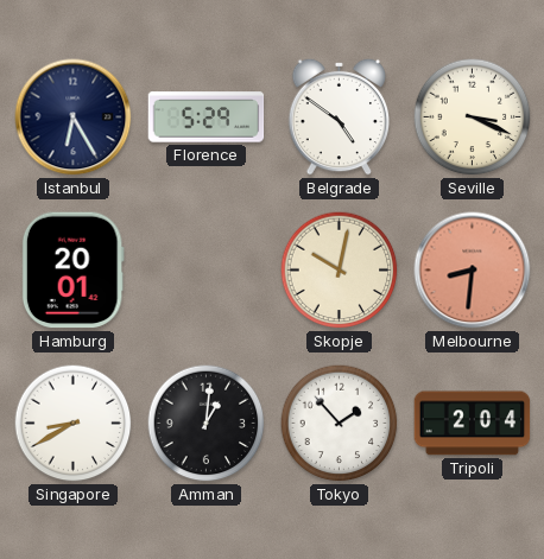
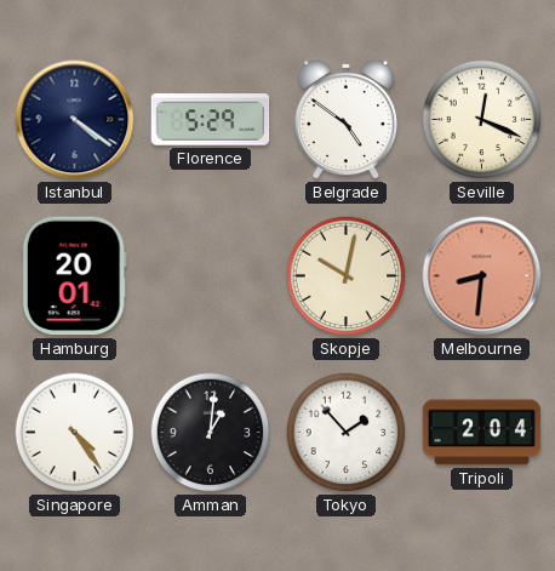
Istanbul: 6:25 -> 4:21 (75, 120)
Seville: 3:19 -> 12:19 (482, 120)
Singapore: 8:40 -> 4:24 (75, 433)
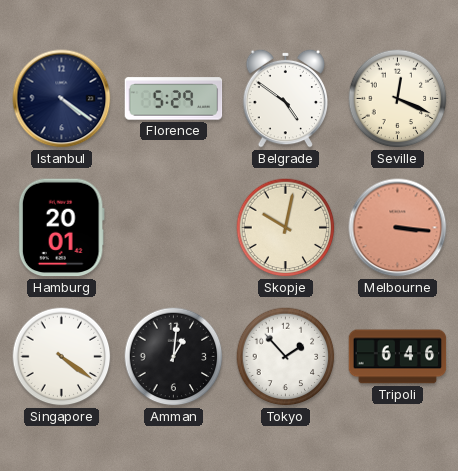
Melbourne: 8:31 -> 3:16 (398, 228)
Singapore: 4:24 -> 4:21 (62, 357)
Tripoli: 2:04 -> 6:46 (398, 357)
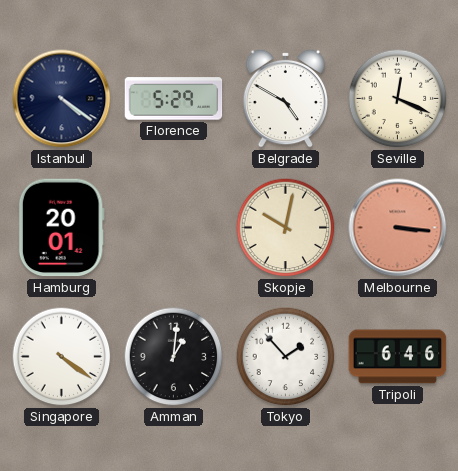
Belgrade: 4:51 -> 4:50 (286, 98)
